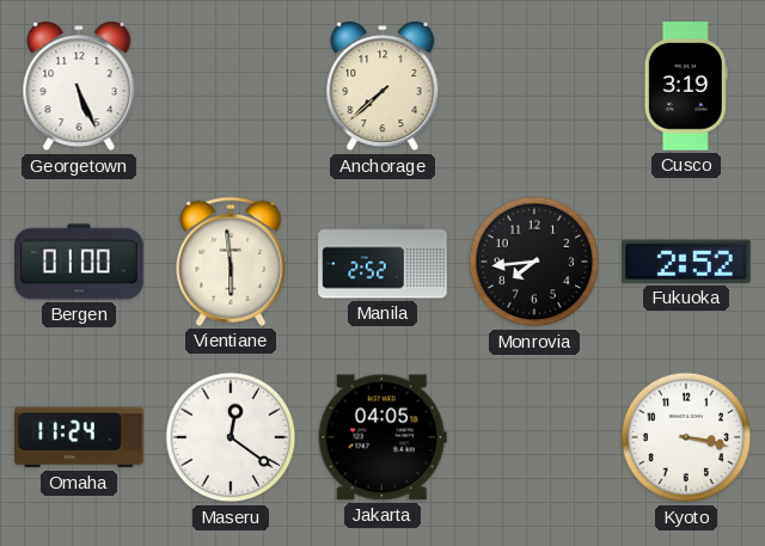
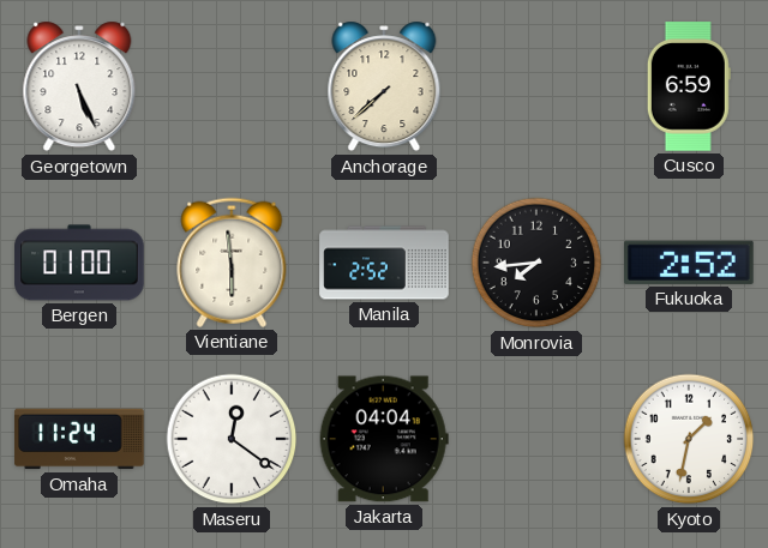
Cusco: 3:19 -> 6:59 (689, 86)
Jakarta: 04:05 -> 04:04 (384, 439)
Kyoto: 3:17 -> 1:32 (689, 439)
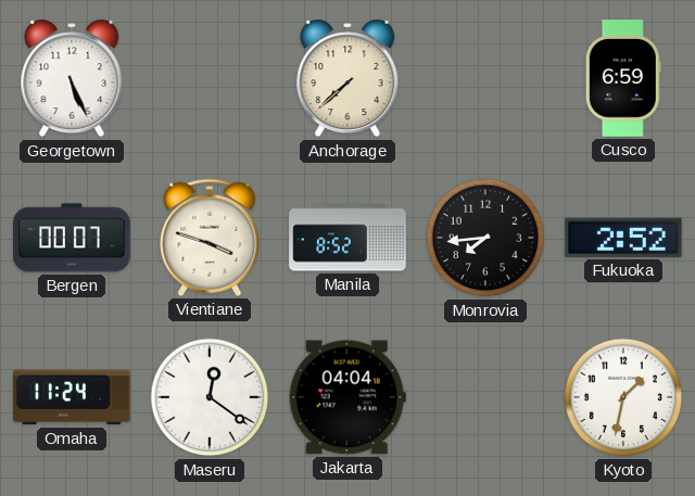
Bergen: 01:00 -> 00:07 (72, 238)
Vientiane: 5:59 -> 3:48 (210, 238)
Manila: 2:52 -> 8:52 (347, 238)
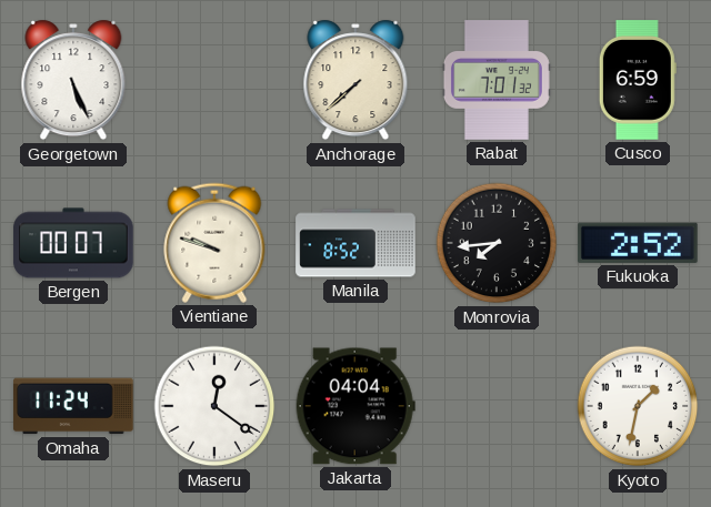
Rabat: none -> 7:01 (497, 80)
Vientiane: 3:48 -> 9:48 (214, 243)
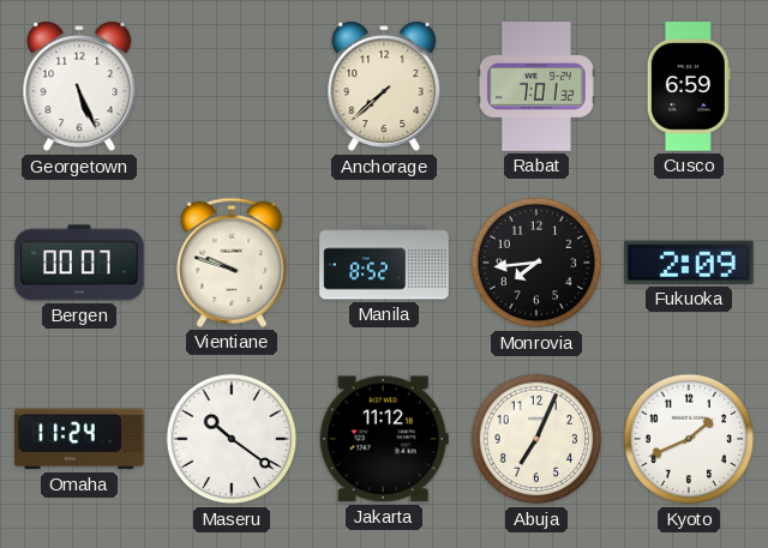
Fukuoka: 2:52 -> 2:09 (690, 263)
Maseru: 12:21 -> 10:21 (232, 439)
Jakarta: 04:04 -> 11:12 (384, 439)
Abuja: none -> 7:04 (536, 439)
Kyoto: 1:32 -> 1:41 (689, 439)
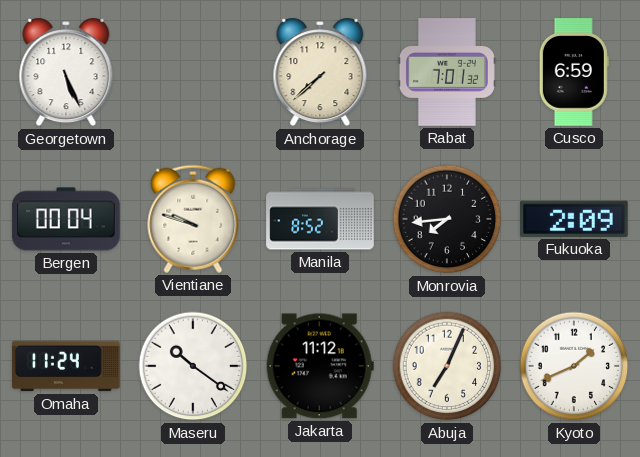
Bergen: 00:07 -> 00:04 (66, 219)
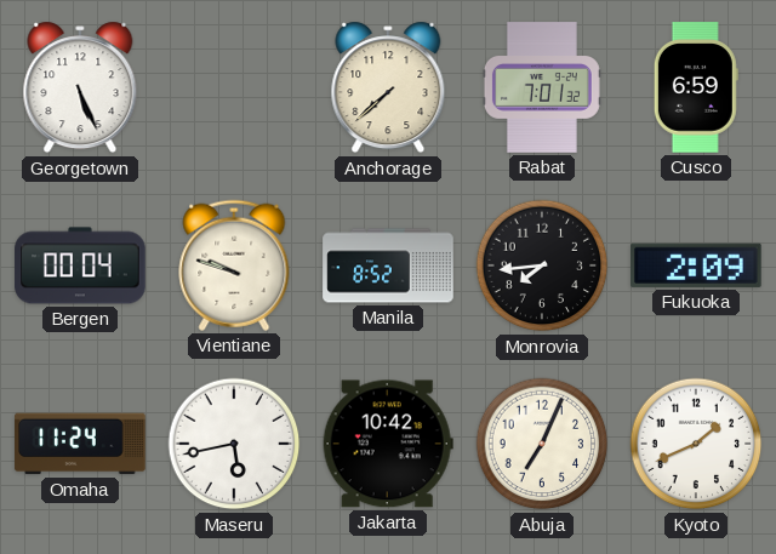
Maseru: 10:21 -> 5:43 (234, 444)
Jakarta: 11:12 -> 10:42 (388, 444)
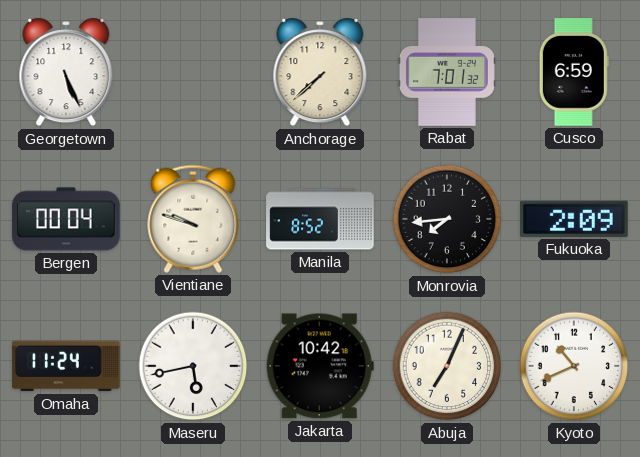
Kyoto: 1:41 -> 10:41 (574, 366)
